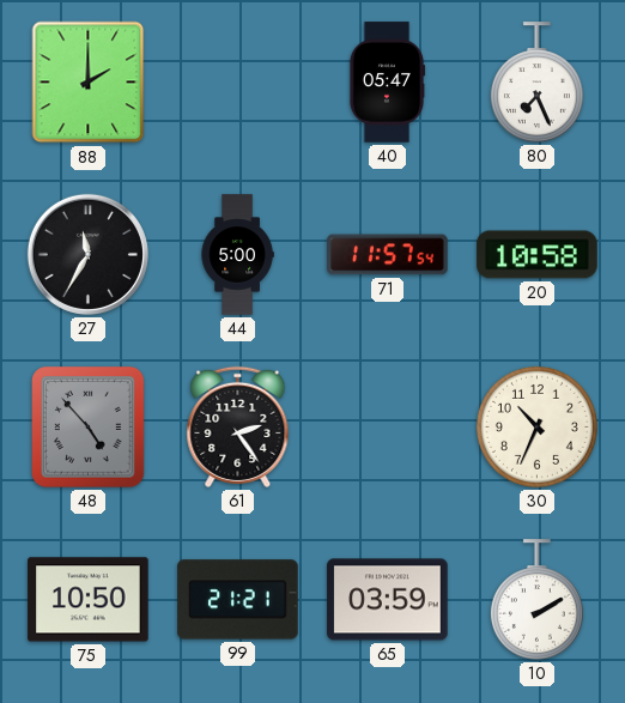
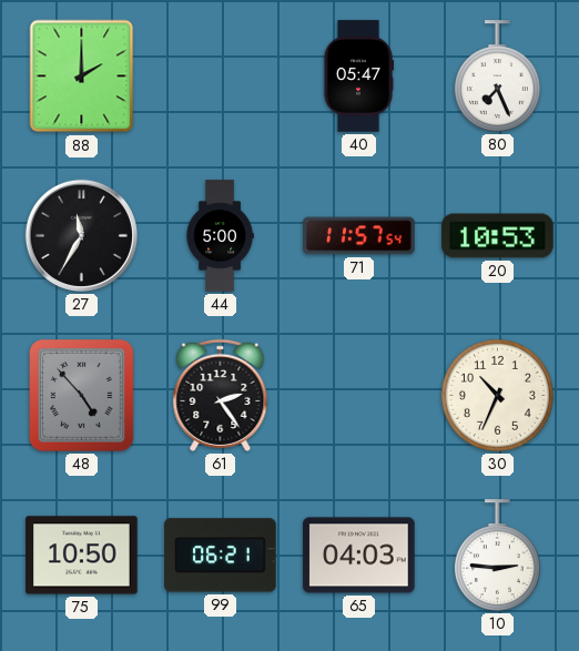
20: 10:58 -> 10:53 (498, 236)
99: 21:21 -> 06:21 (221, 556)
65: 03:59 -> 04:03 (359, 556)
10: 2:10 -> 2:46 (497, 556)
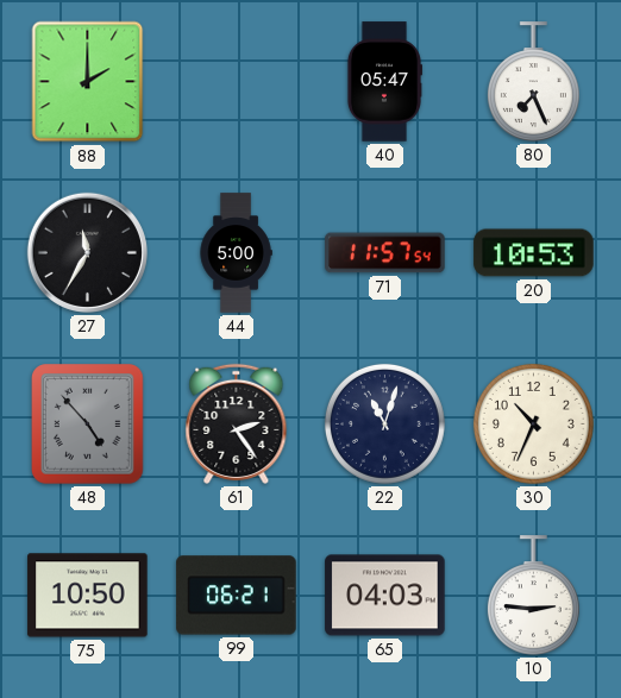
22: none -> 11:03 (384, 423)
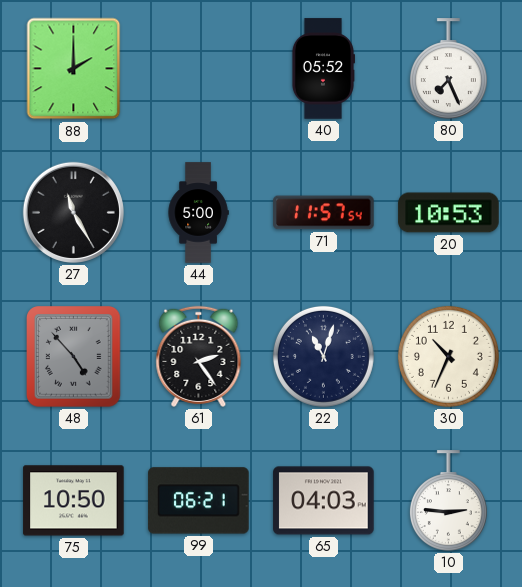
40: 05:47 -> 05:52 (322, 69)
27: 11:35 -> 11:25 (73, 212)
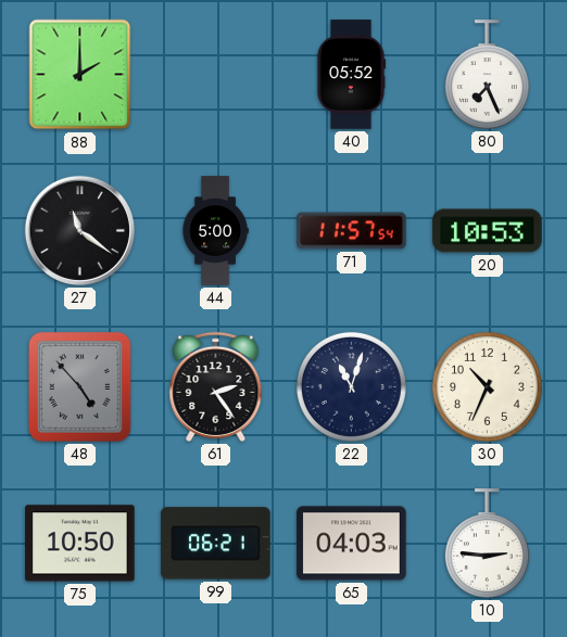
27: 11:25 -> 11:21 (79, 230)
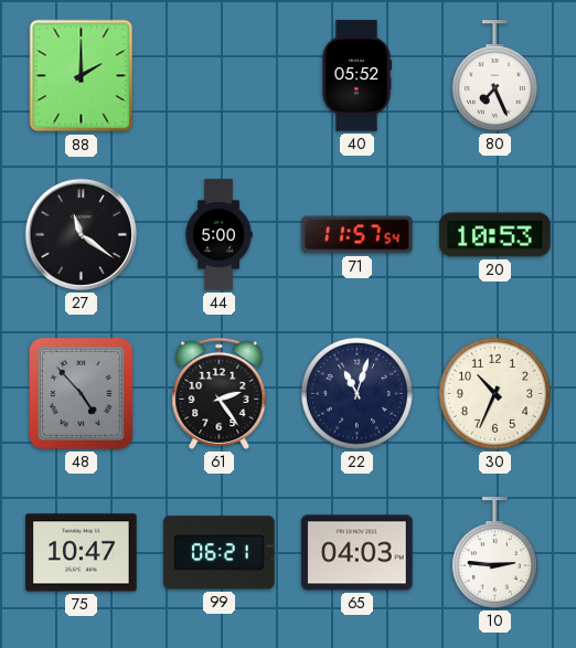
75: 10:50 -> 10:47 (82, 553)
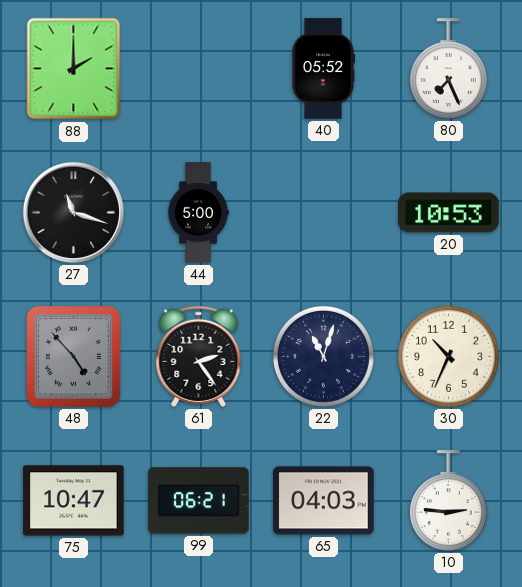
27: 11:21 -> 11:18 (73, 212)
71: 11:57 -> none (358, 235)
